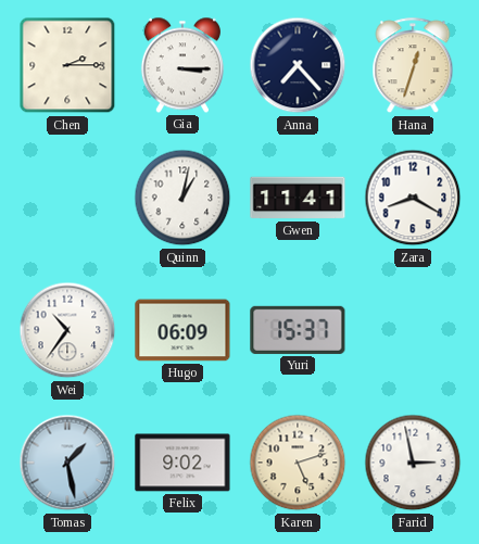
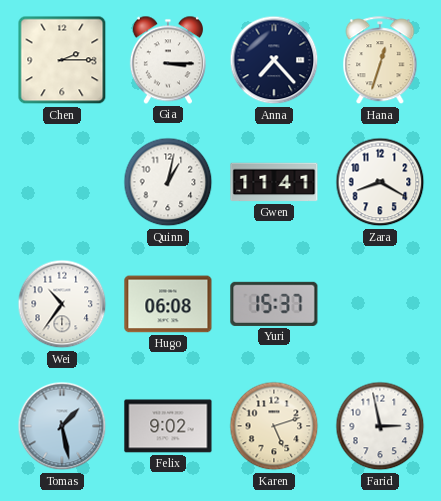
Hugo: 06:09 -> 06:08 (168, 304)
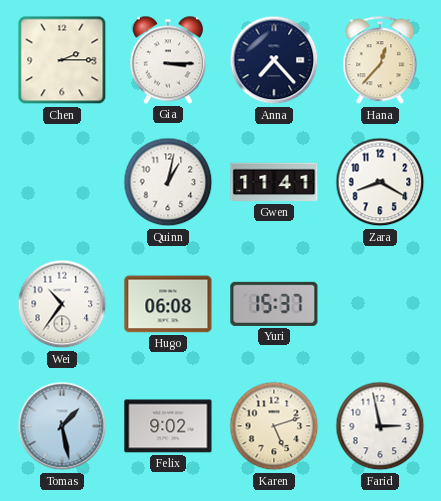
Hana: 12:33 -> 12:37 (380, 61)
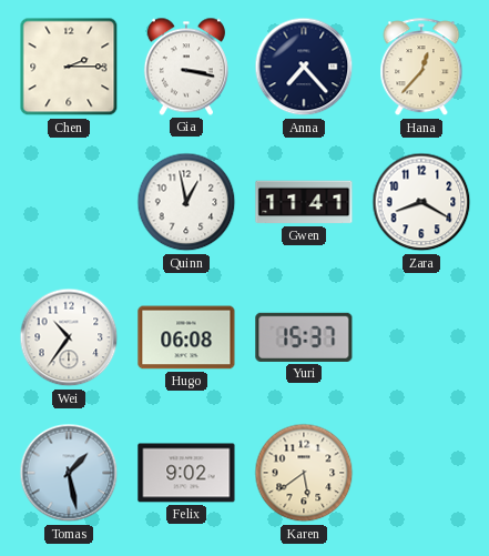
Gia: 3:15 -> 3:17 (186, 67)
Quinn: 1:02 -> 12:58 (186, 202)
Karen: 5:12 -> 5:39 (304, 473)
Farid: 2:58 -> none (380, 426)
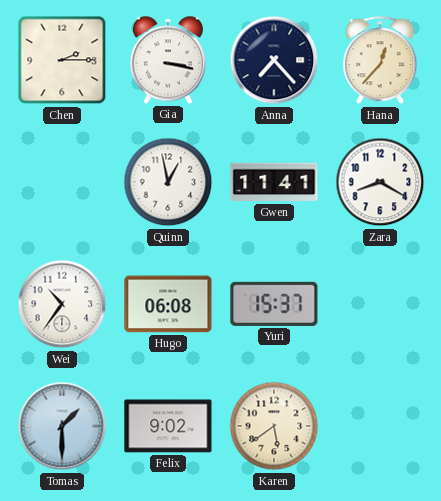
Tomas: 1:28 -> 1:30 (62, 426)
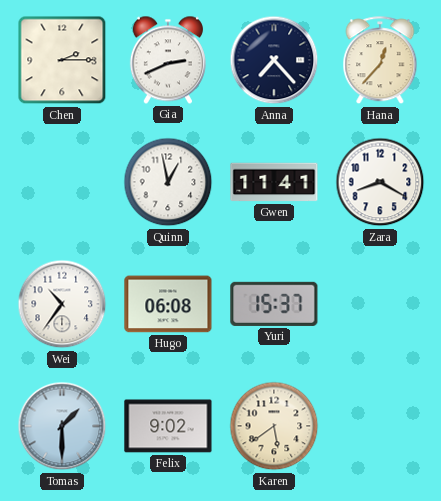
Gia: 3:17 -> 2:41 (168, 60)
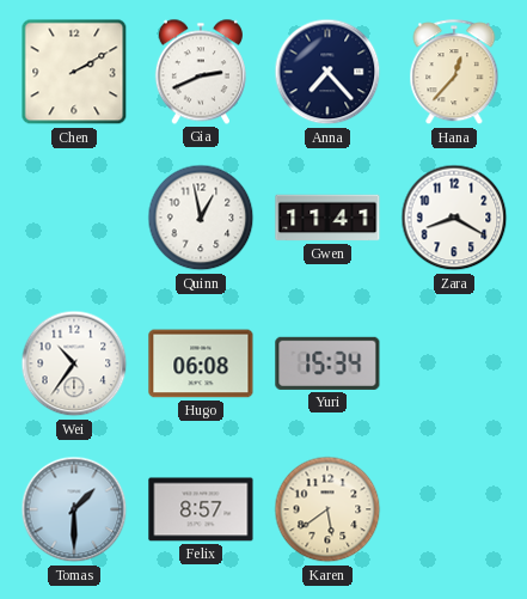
Chen: 2:15 -> 2:10 (74, 72)
Yuri: 15:37 -> 15:34 (327, 363)
Felix: 9:02 -> 8:57 (201, 509)
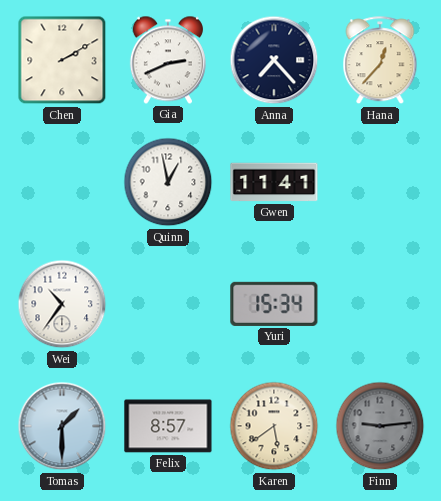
Zara: 8:20 -> none (454, 218)
Hugo: 06:08 -> none (201, 363)
Finn: none -> 9:14 (380, 426)
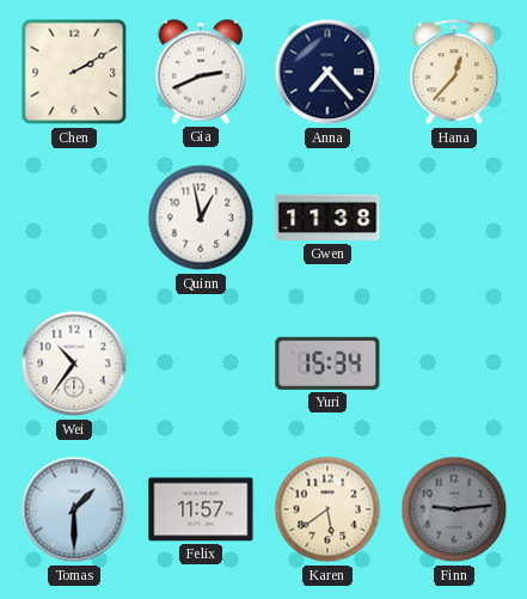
Gwen: 11:41 -> 11:38 (327, 218)
Felix: 8:57 -> 11:57 (201, 509)
